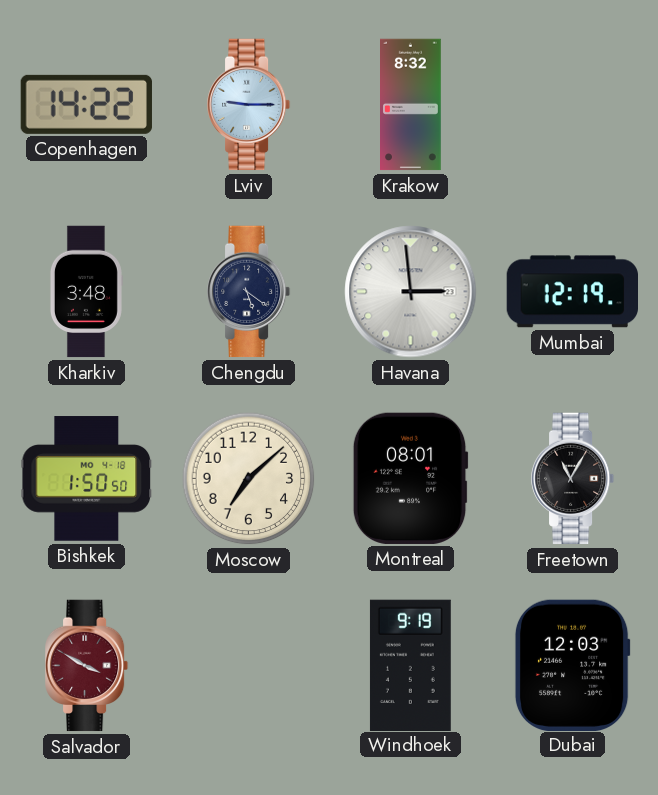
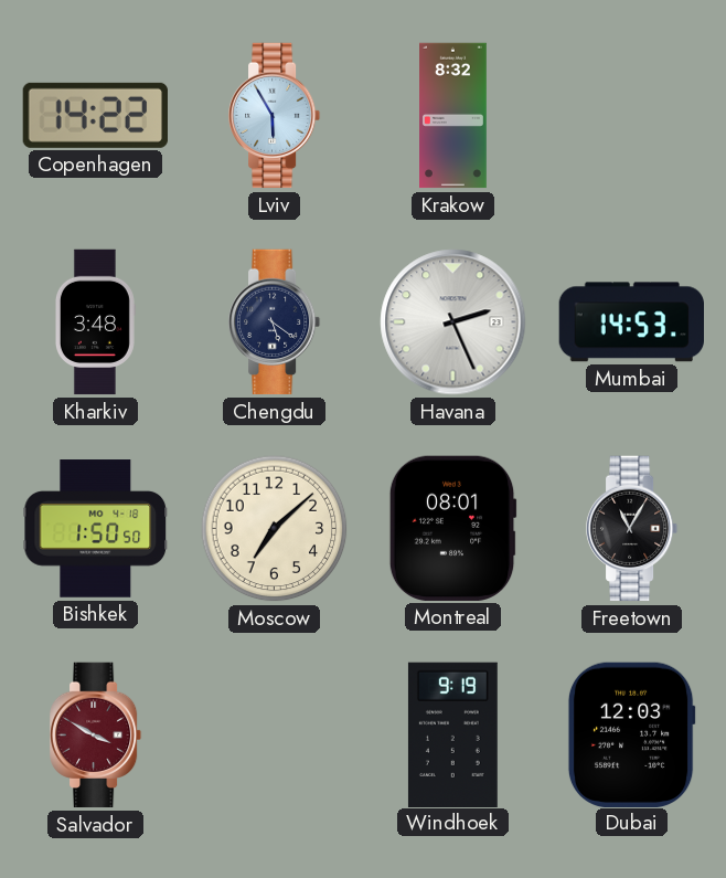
Lviv: 9:15 -> 5:55 (275, 116)
Havana: 2:59 -> 2:26 (453, 322)
Mumbai: 12:19 -> 14:53 (631, 322)
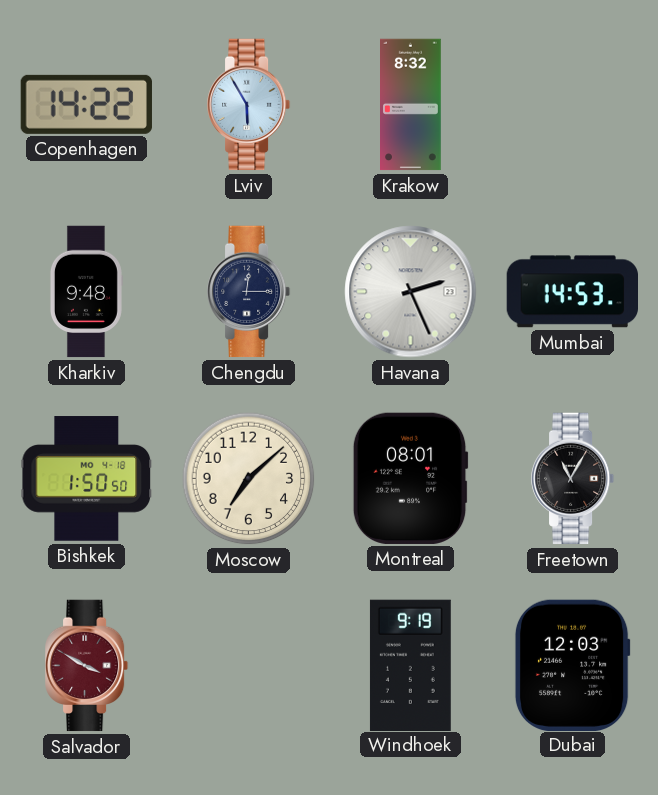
Kharkiv: 3:48 -> 9:48 (86, 292)
Chengdu: 5:21 -> 12:15 (249, 292)
